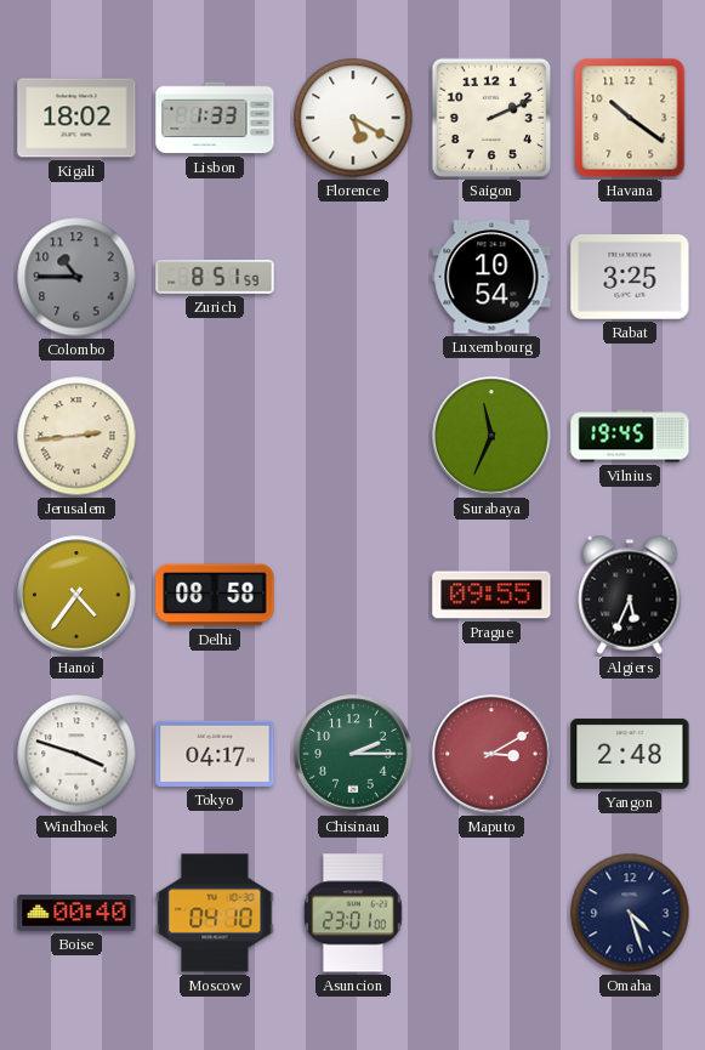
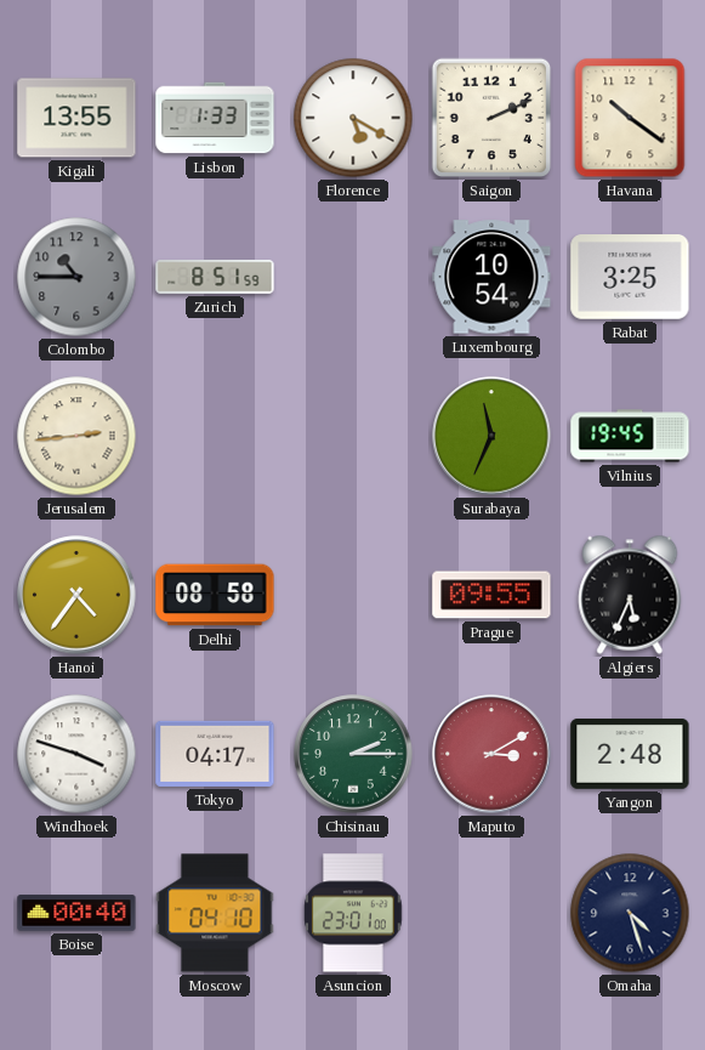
Kigali: 18:02 -> 13:55 (76, 118)
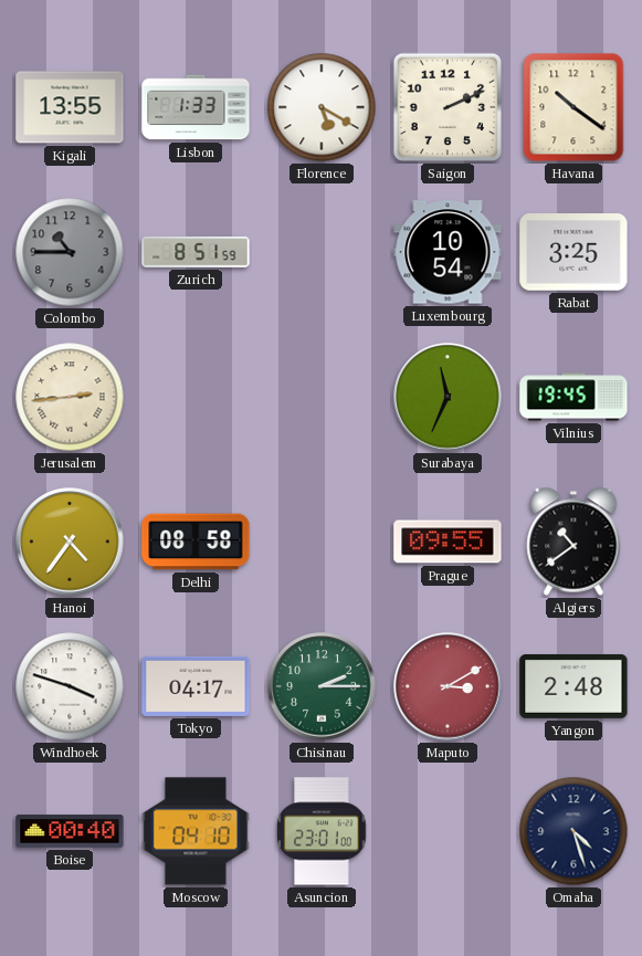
Algiers: 5:34 -> 10:39 (573, 542)
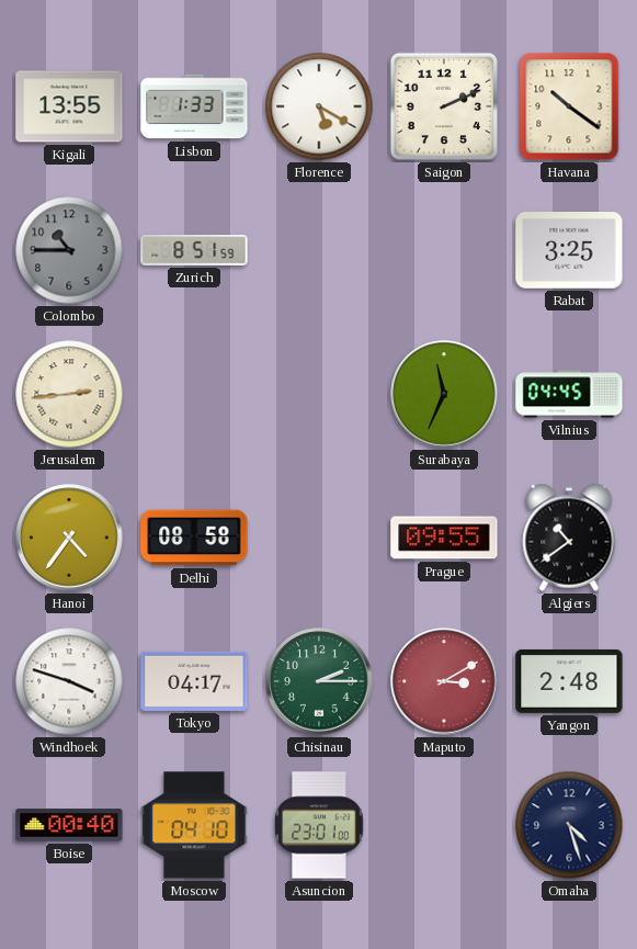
Luxembourg: 10:54 -> none (448, 252)
Vilnius: 19:45 -> 04:45 (569, 394)
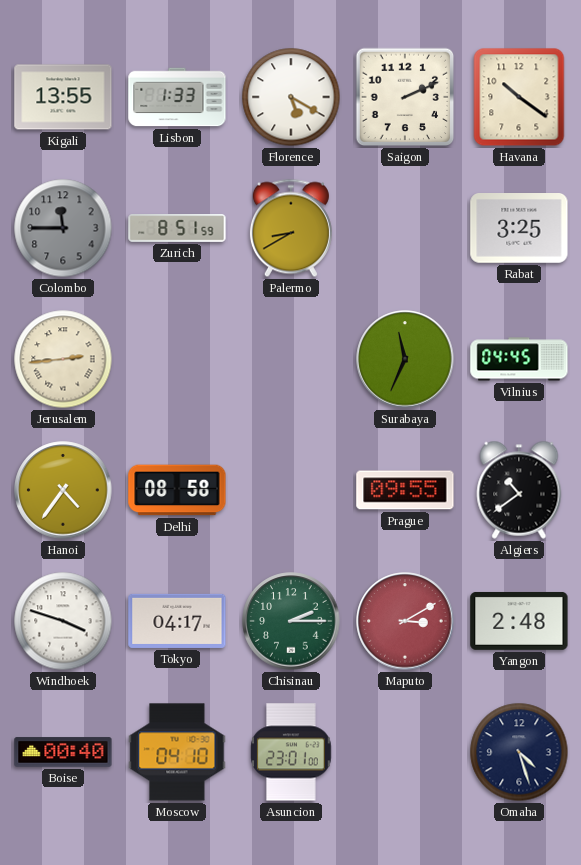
Colombo: 10:45 -> 11:45 (63, 228)
Palermo: none -> 8:40 (291, 228)
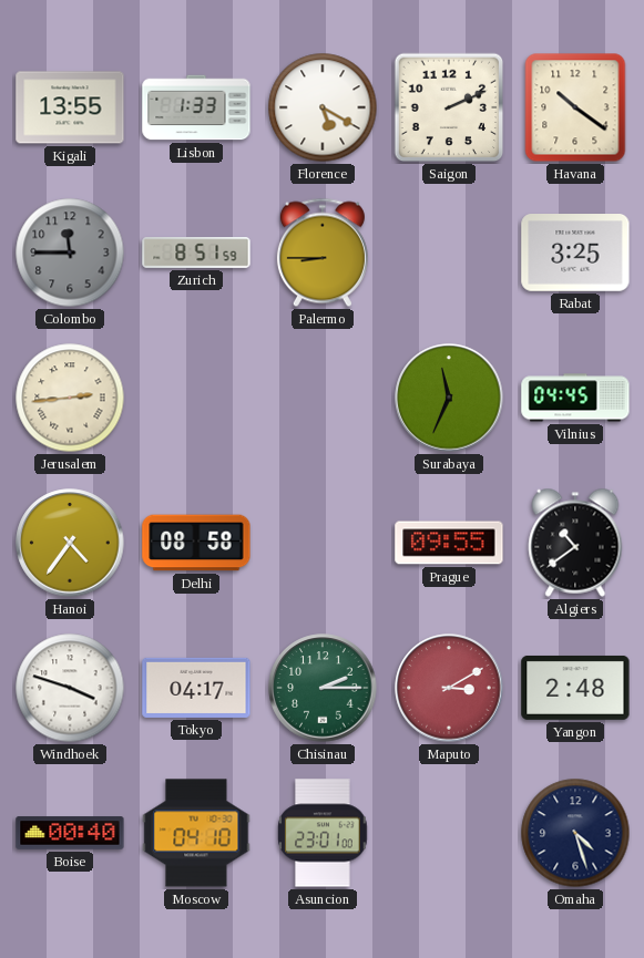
Palermo: 8:40 -> 8:45 (323, 253)
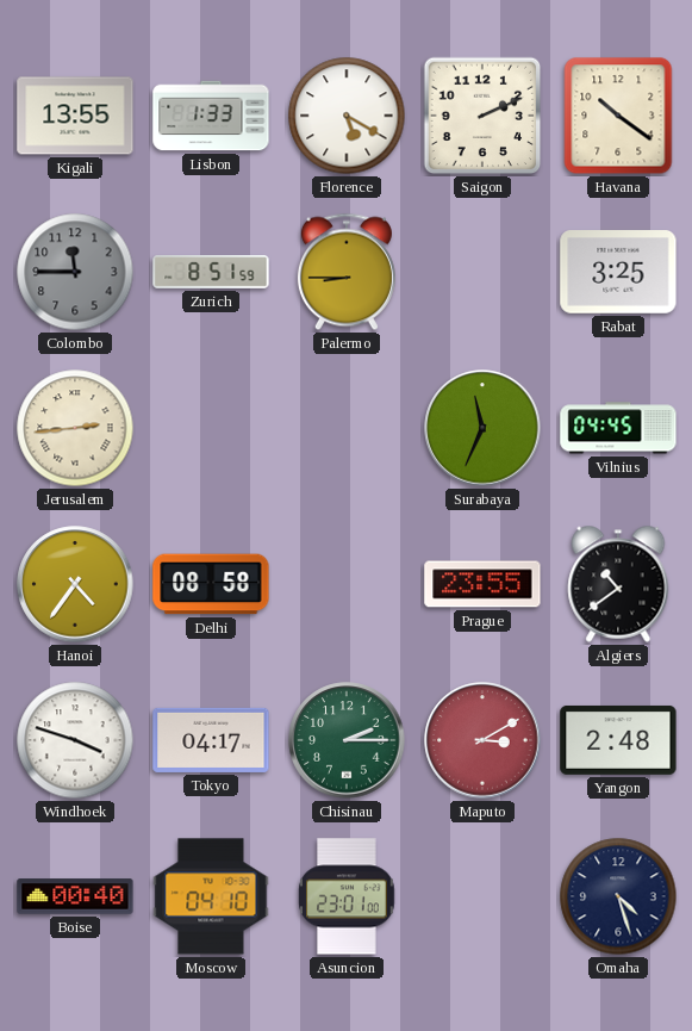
Prague: 09:55 -> 23:55 (482, 584)
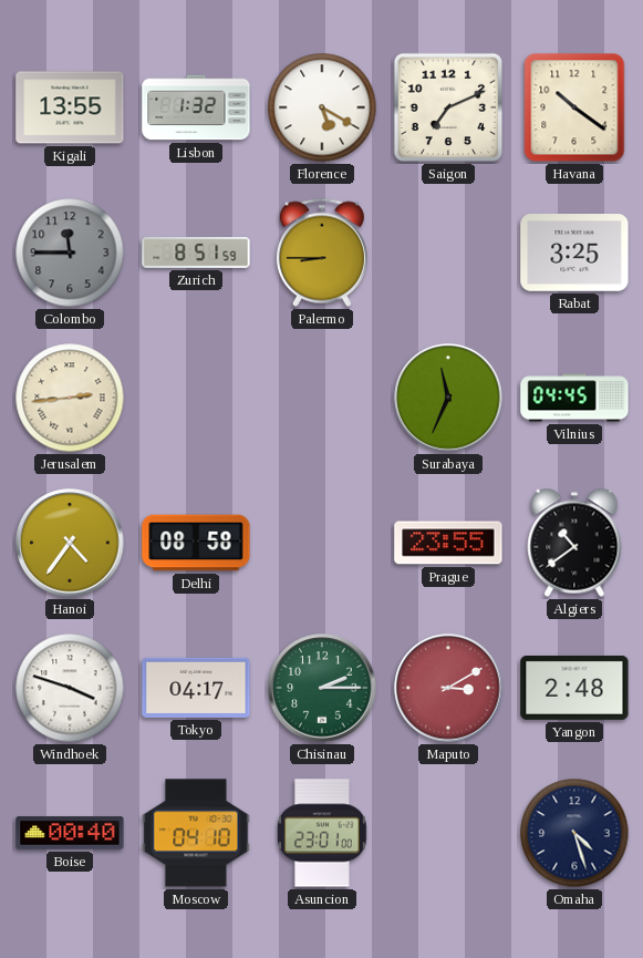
Lisbon: 1:33 -> 1:32 (196, 107)
Saigon: 2:11 -> 7:11 (448, 107)
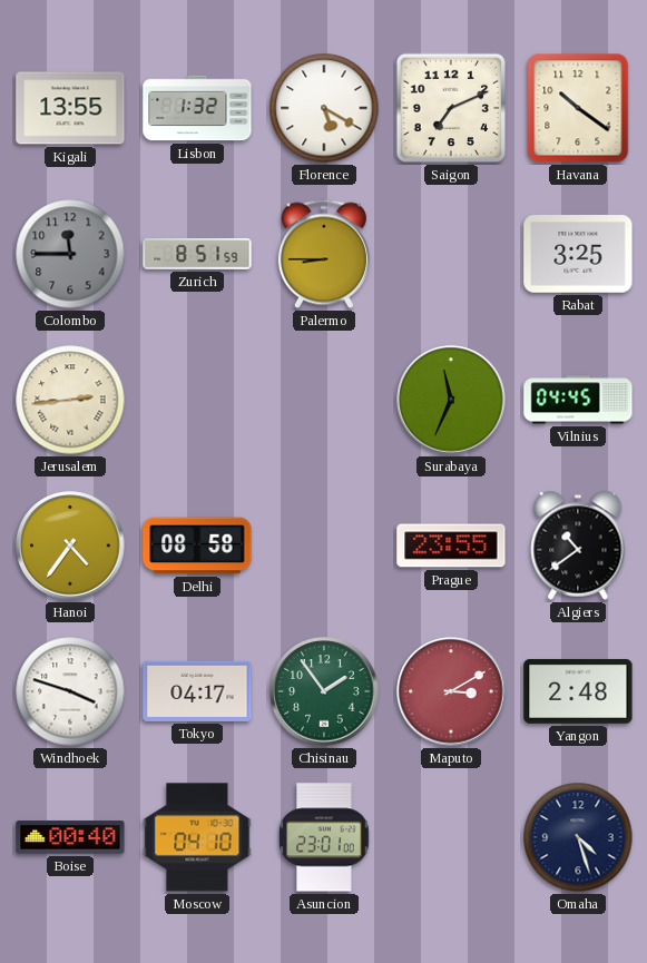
Chisinau: 2:15 -> 1:54 (324, 691)
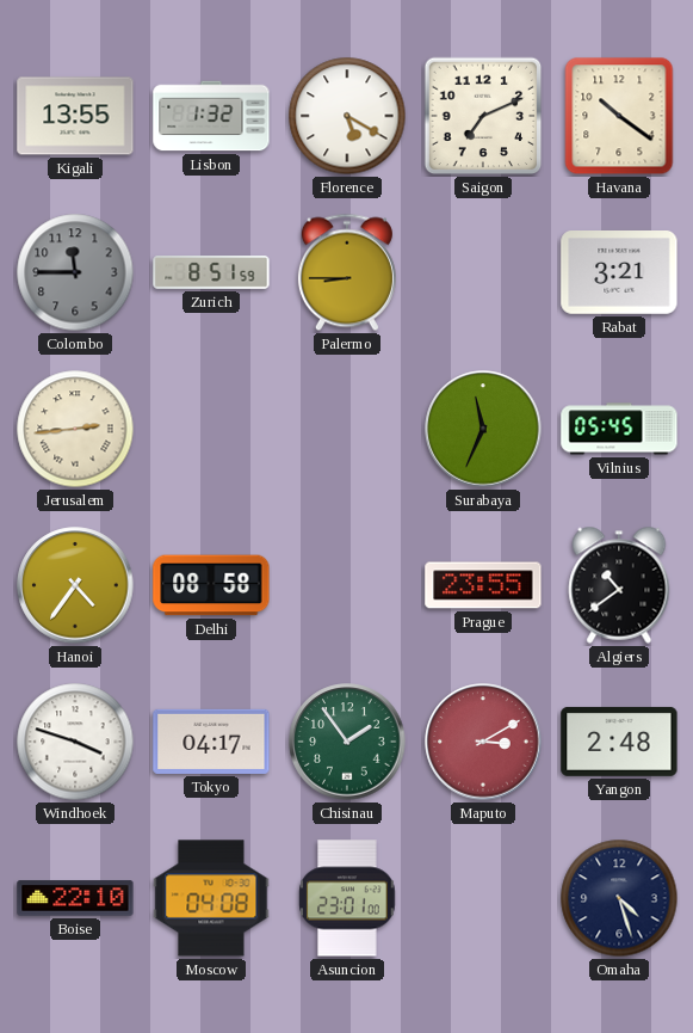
Rabat: 3:25 -> 3:21 (619, 273)
Vilnius: 04:45 -> 05:45 (619, 429)
Boise: 00:40 -> 22:10 (75, 898)
Moscow: 04:10 -> 04:08 (211, 898)
